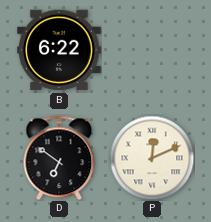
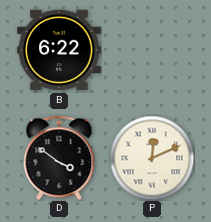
D: 6:51 -> 3:51 (59, 158)
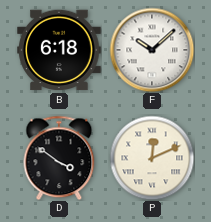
B: 6:22 -> 6:18 (59, 50)
F: none -> 10:08 (152, 50)
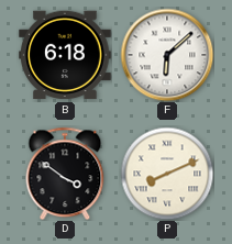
F: 10:08 -> 6:08 (167, 55)
P: 12:11 -> 8:11 (167, 174)
